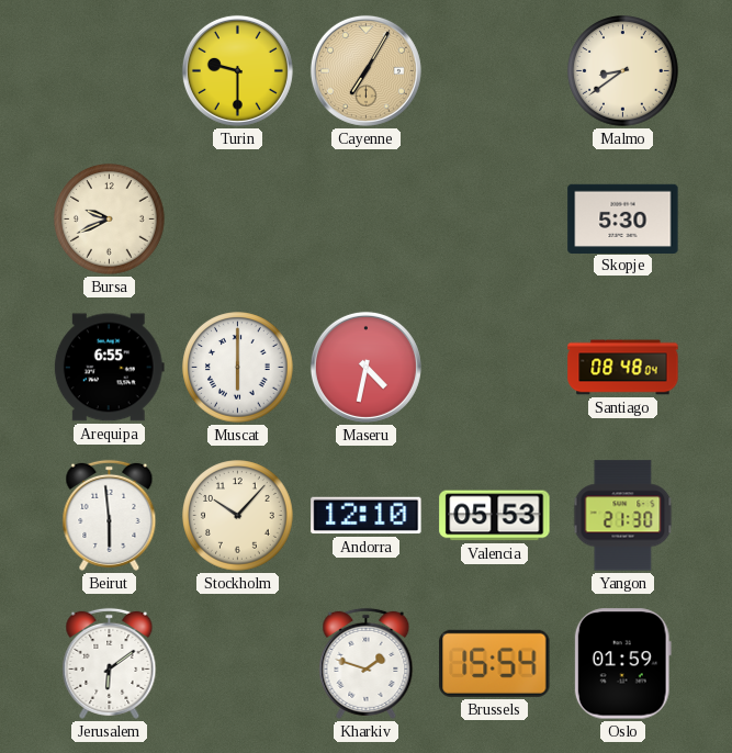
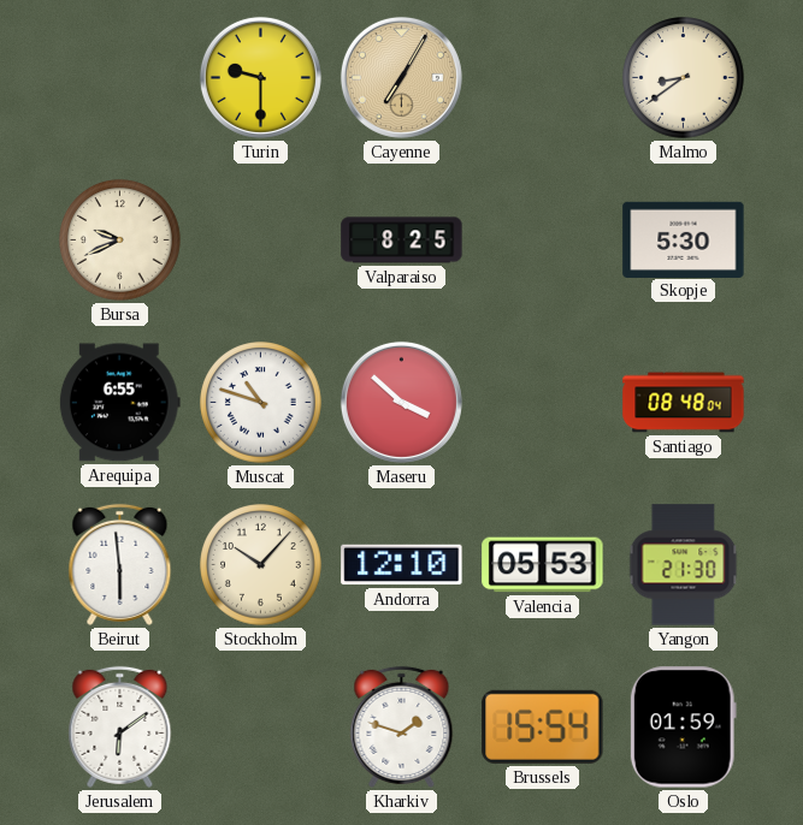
Valparaiso: none -> 8:25 (402, 241)
Muscat: 6:00 -> 10:48 (261, 403)
Maseru: 4:32 -> 3:52 (401, 402)
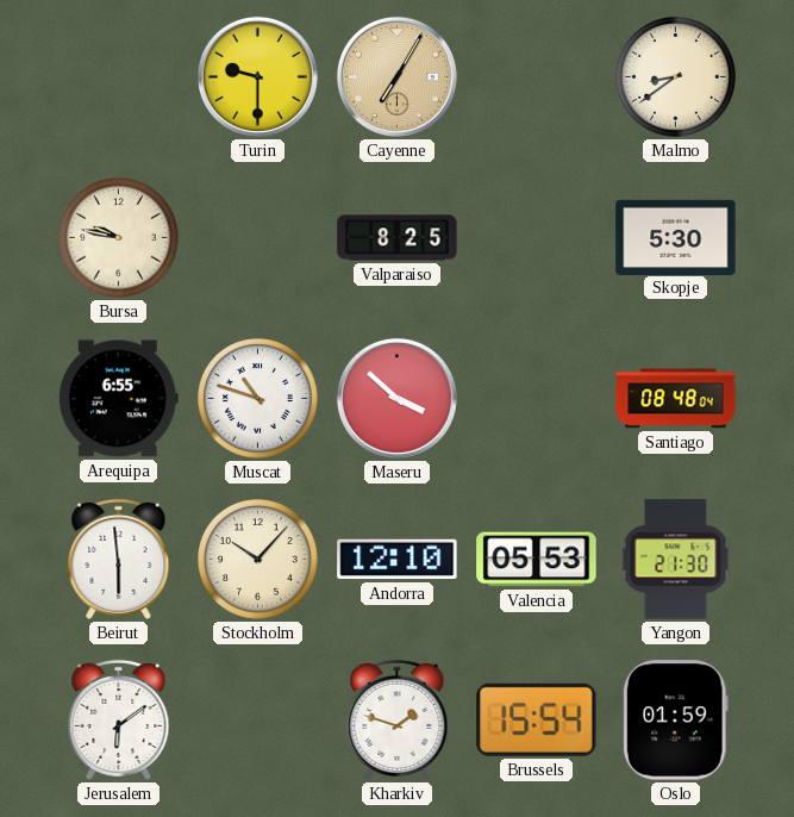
Bursa: 9:41 -> 9:47 (119, 238)
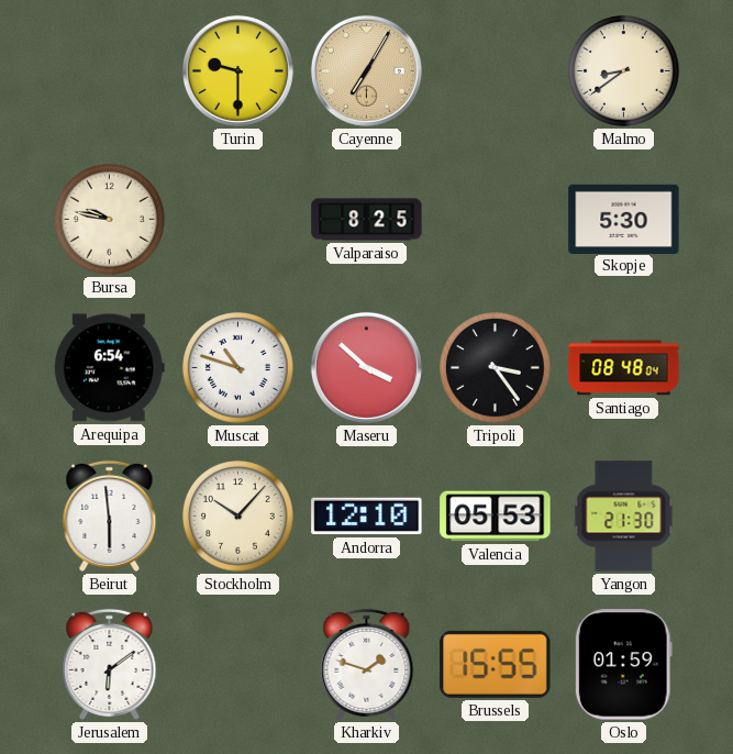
Arequipa: 6:55 -> 6:54 (109, 368)
Tripoli: none -> 3:24 (496, 368)
Brussels: 15:54 -> 15:55 (496, 664)
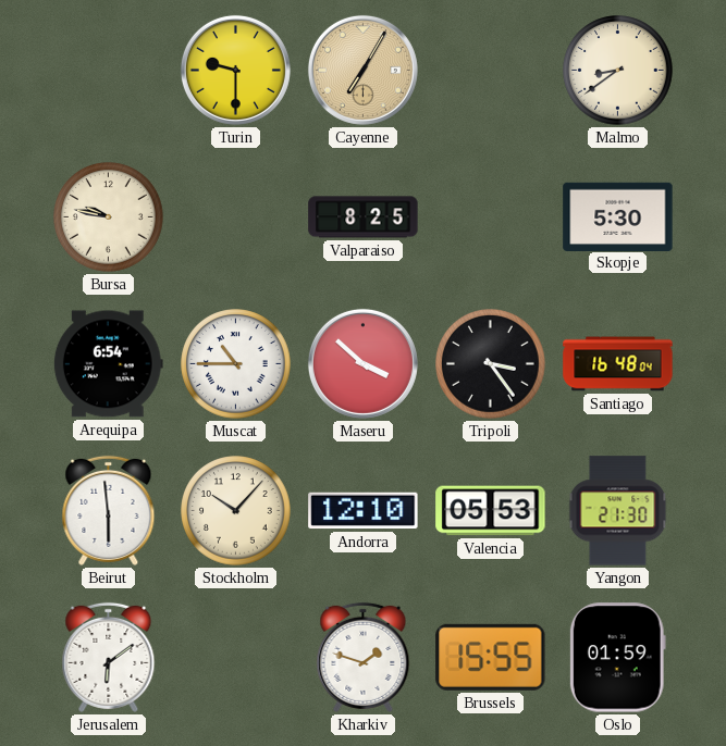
Muscat: 10:48 -> 10:45 (236, 364)
Santiago: 08:48 -> 16:48 (618, 364)
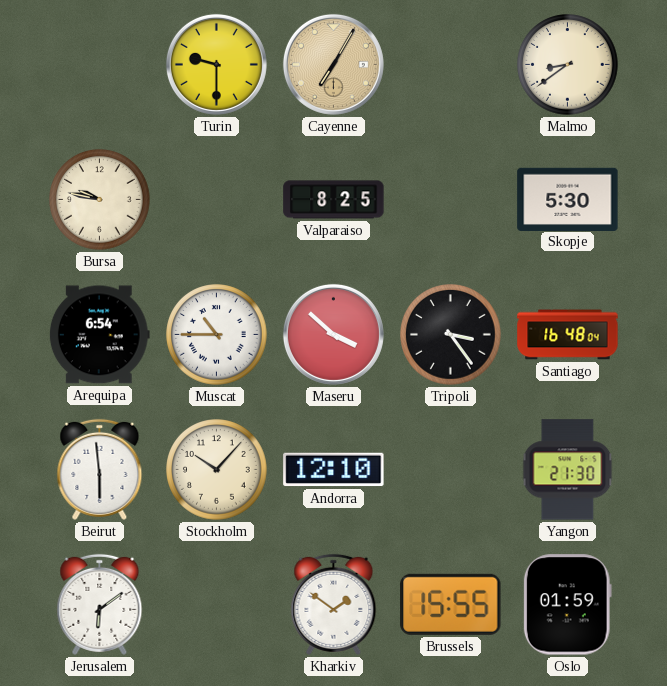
Valencia: 05:53 -> none (491, 511)
Kharkiv: 1:48 -> 1:51 (334, 604)
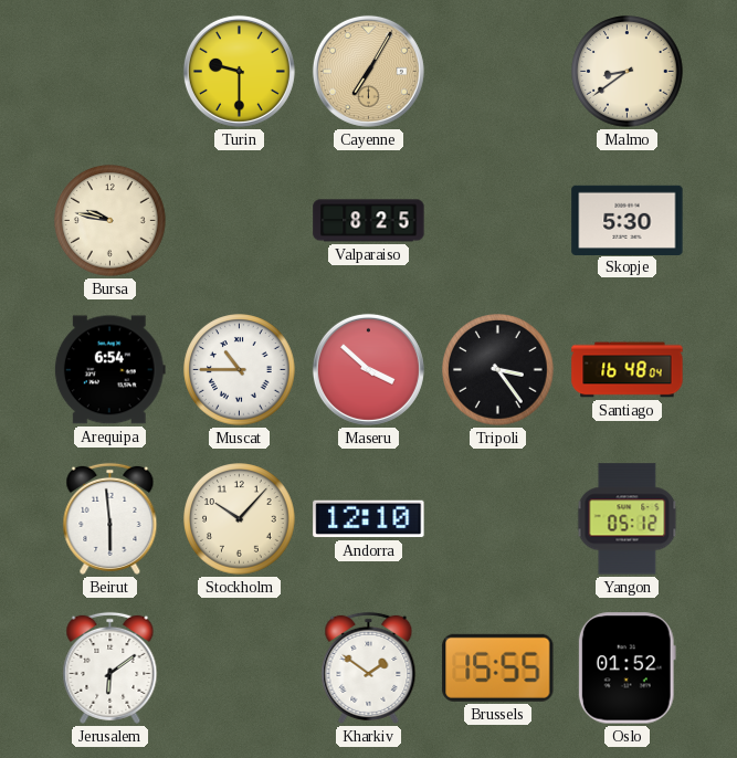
Yangon: 21:30 -> 05:12 (628, 519)
Oslo: 01:59 -> 01:52 (627, 668)
